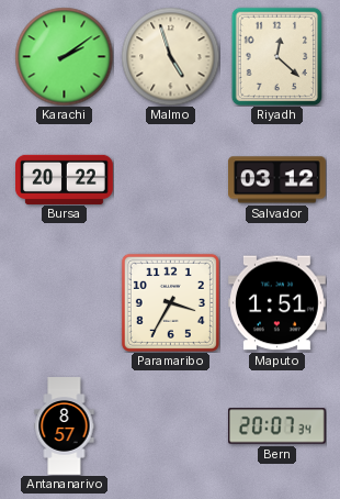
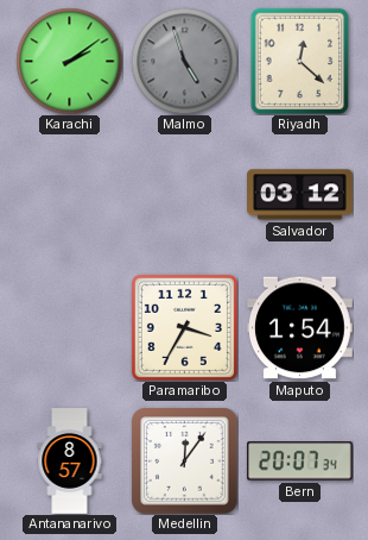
Malmo dial: cream -> grey (184, 61)
Bursa: 20:22 -> none (65, 179)
Maputo: 1:51 -> 1:54 (300, 328)
Medellin: none -> 12:06 (184, 460)
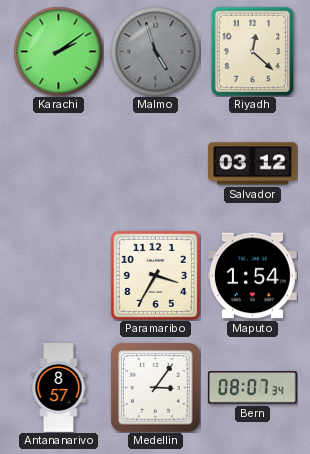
Medellin: 12:06 -> 3:06 (155, 387)
Bern: 20:07 -> 08:07 (252, 388)
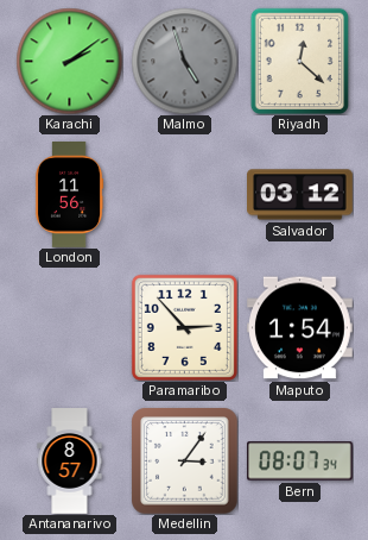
London: none -> 11:56 (69, 195)
Paramaribo: 3:35 -> 2:53 (184, 327)
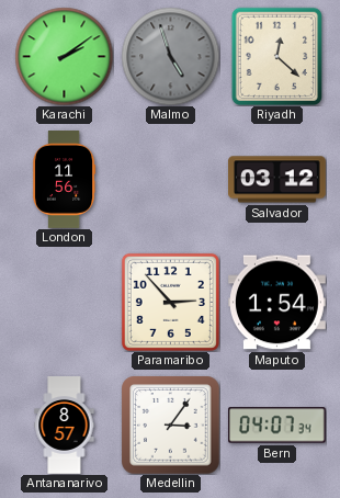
Bern: 08:07 -> 04:07 (276, 426)
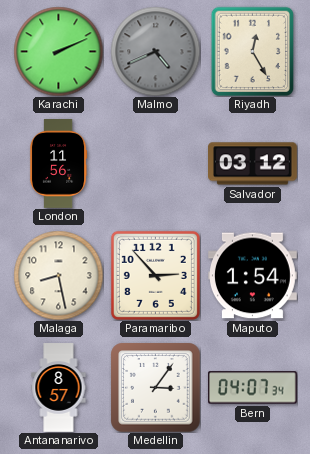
Karachi: 2:09 -> 2:11 (58, 51)
Malmo: 4:57 -> 4:41 (155, 51)
Riyadh: 12:22 -> 12:25 (253, 51)
Malaga: none -> 8:28 (58, 275)
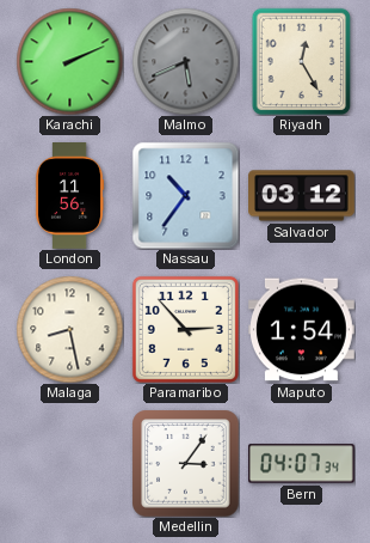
Malmo: 4:41 -> 5:41 (185, 61)
Nassau: none -> 10:36 (185, 195)
Antananarivo: 8:57 -> none (59, 388)
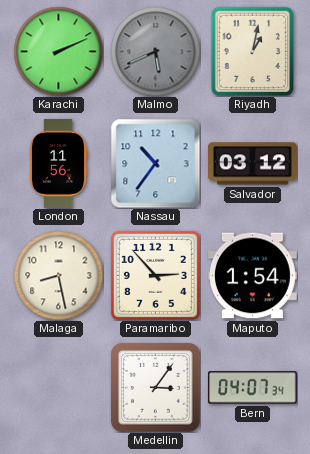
Riyadh: 12:25 -> 1:02 (253, 51)
